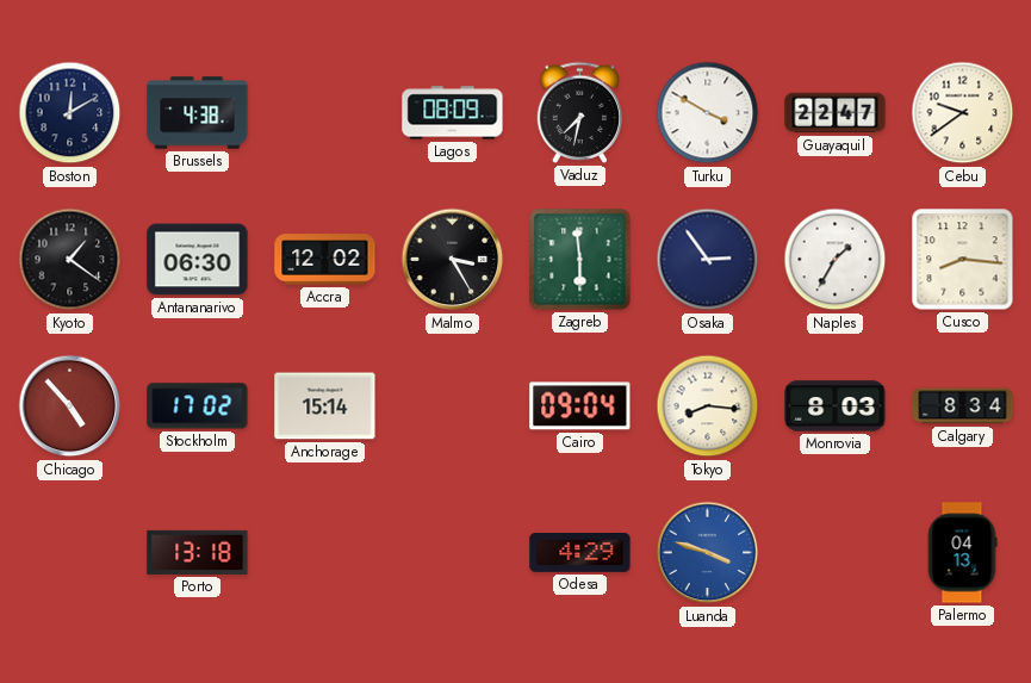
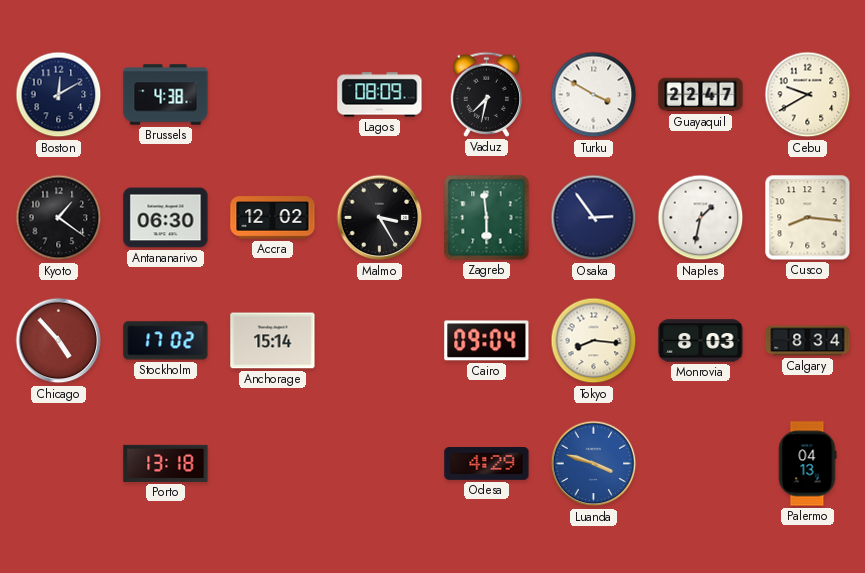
Cebu: 9:39 -> 9:40 (808, 95)
Naples: 1:35 -> 1:32 (701, 218)
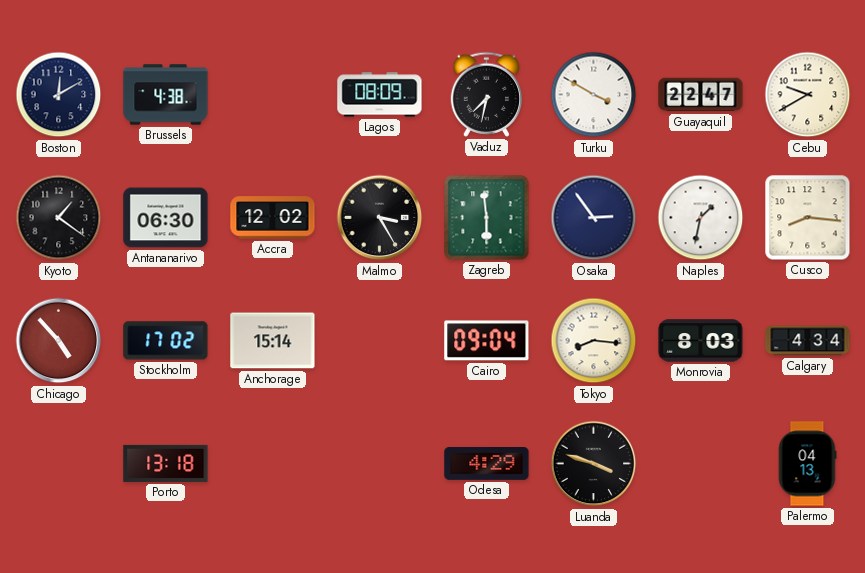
Calgary: 8:34 -> 4:34 (808, 341)
Luanda dial: blue -> black (594, 464)
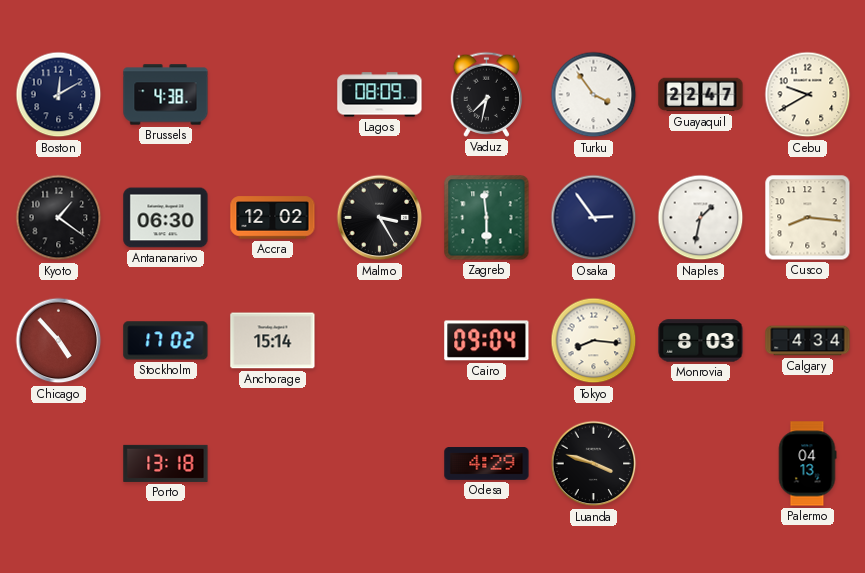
Turku: 3:50 -> 3:54 (594, 95)
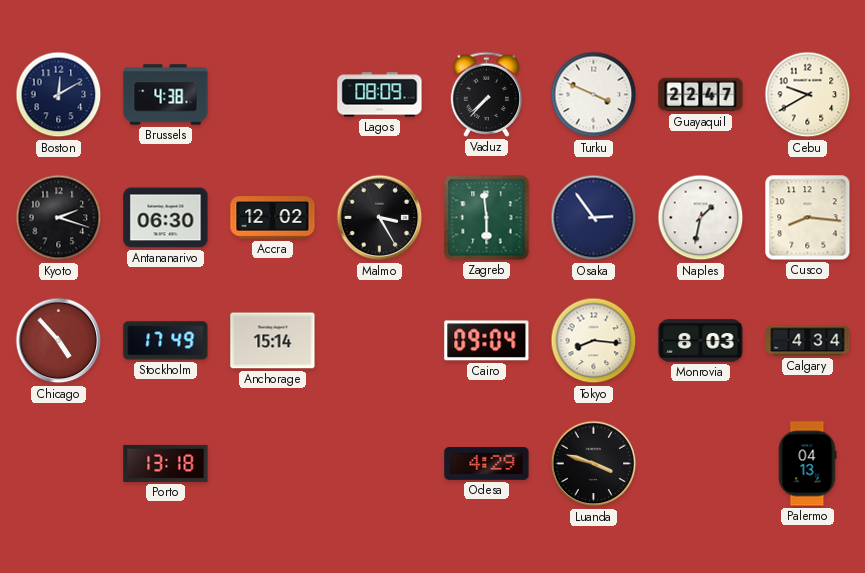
Vaduz: 7:32 -> 7:37 (487, 94)
Turku: 3:54 -> 3:49 (594, 95)
Kyoto: 1:21 -> 2:18 (59, 218)
Stockholm: 17:02 -> 17:49 (166, 341)
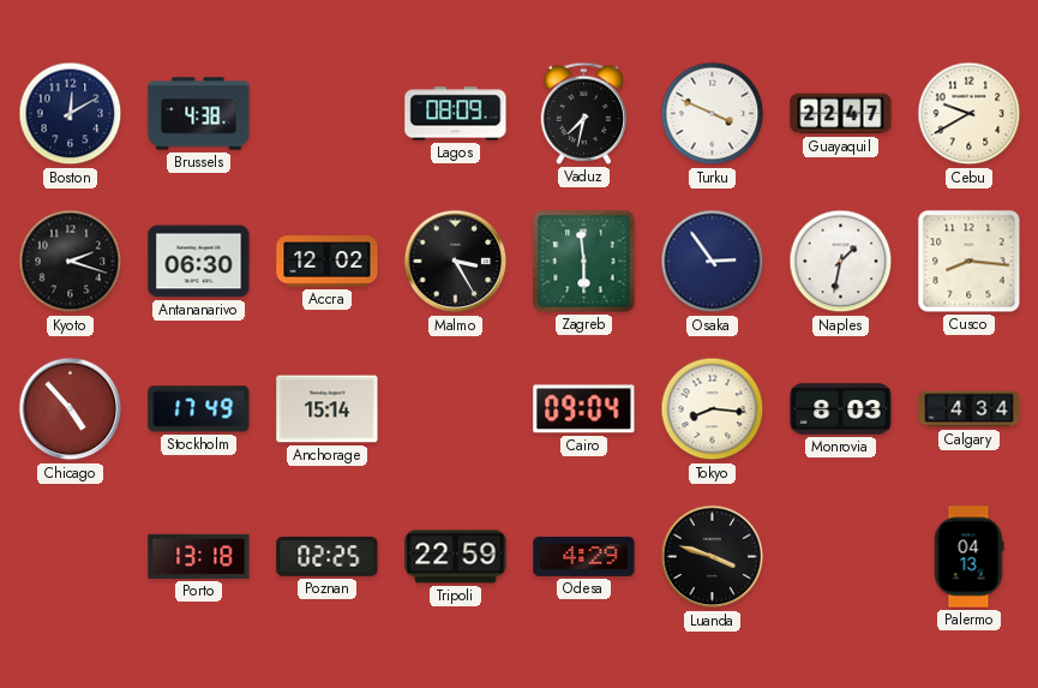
Vaduz: 7:37 -> 7:32 (584, 113)
Poznan: none -> 02:25 (328, 557)
Tripoli: none -> 22:59 (456, 557)
